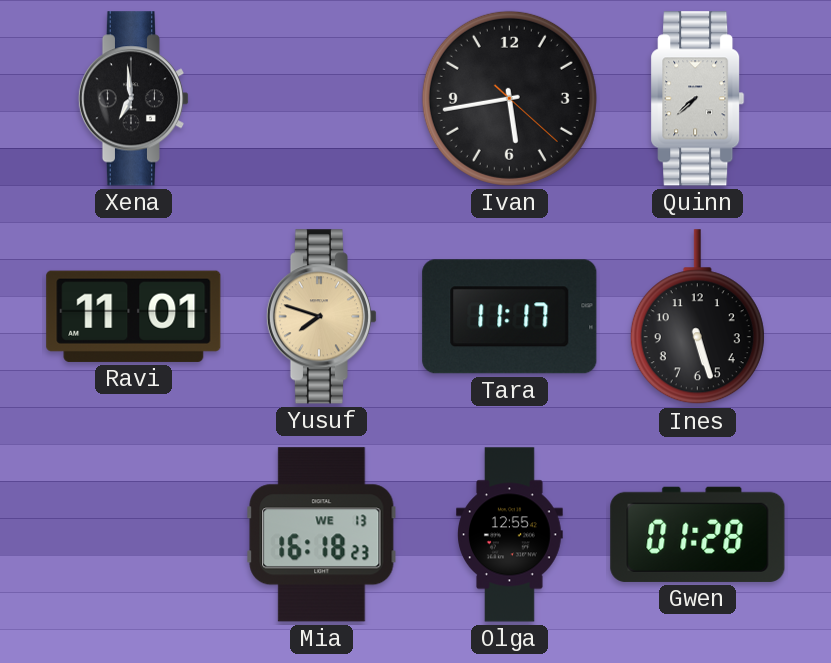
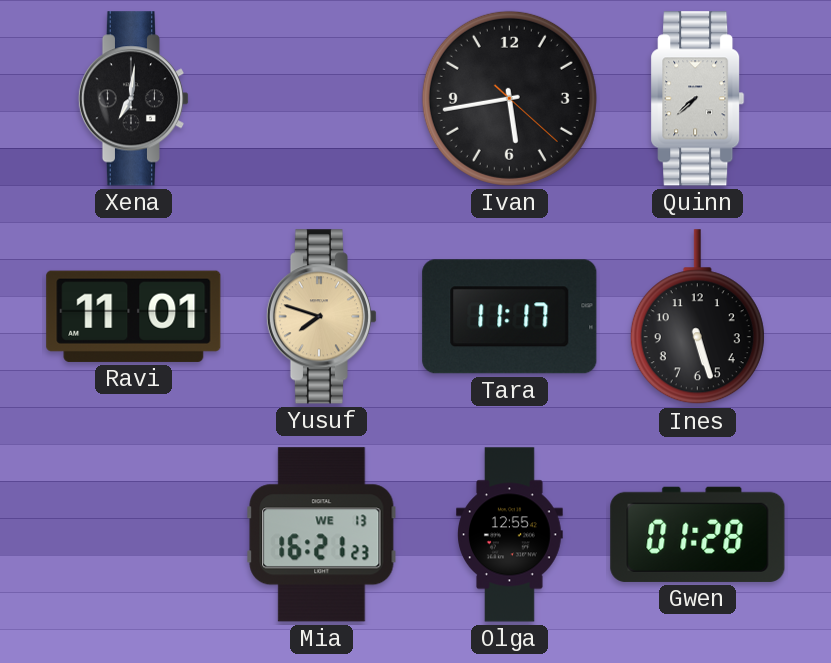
Xena: 6:59 -> 7:01 (133, 99)
Mia: 16:18 -> 16:21 (322, 535)
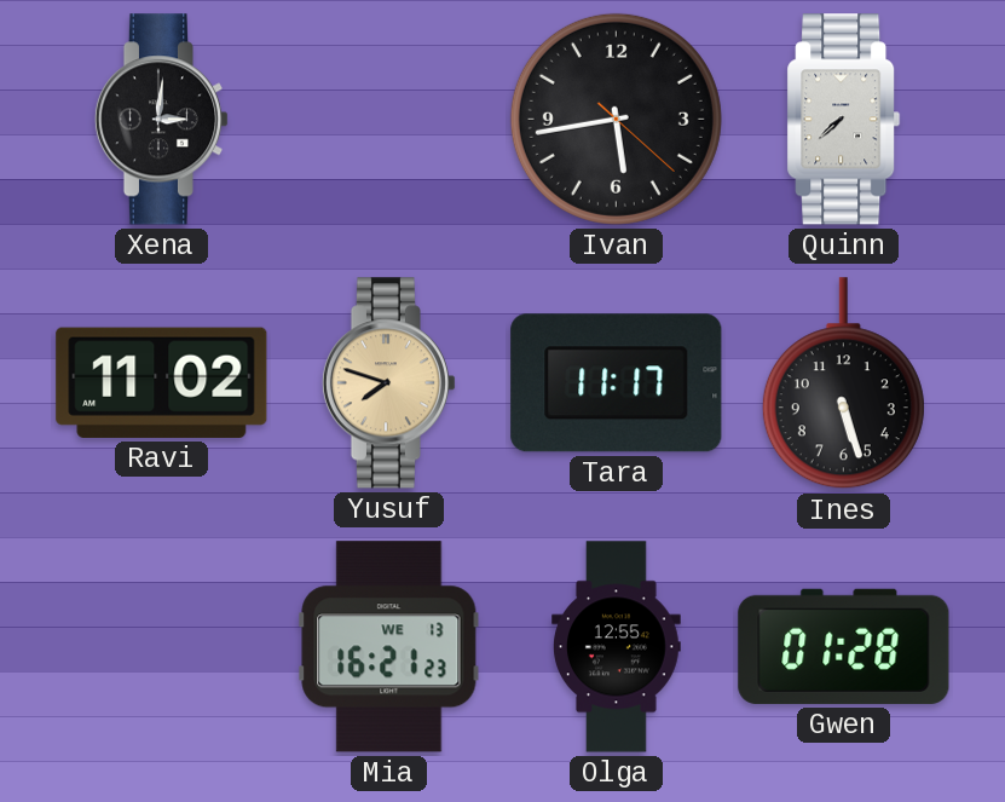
Xena: 7:01 -> 3:01 (161, 120)
Ravi: 11:01 -> 11:02 (162, 382)
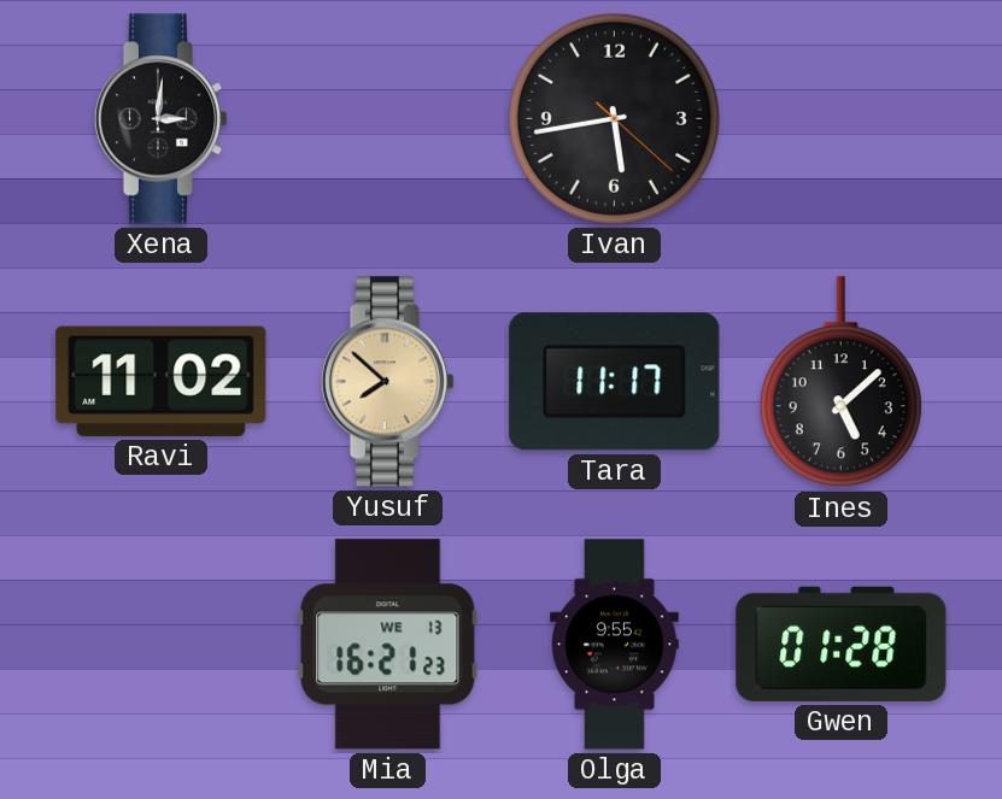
Quinn: 7:38 -> none (844, 120)
Yusuf: 7:48 -> 7:52 (387, 382)
Ines: 5:27 -> 5:08 (840, 382)
Olga: 12:55 -> 9:55 (615, 645)
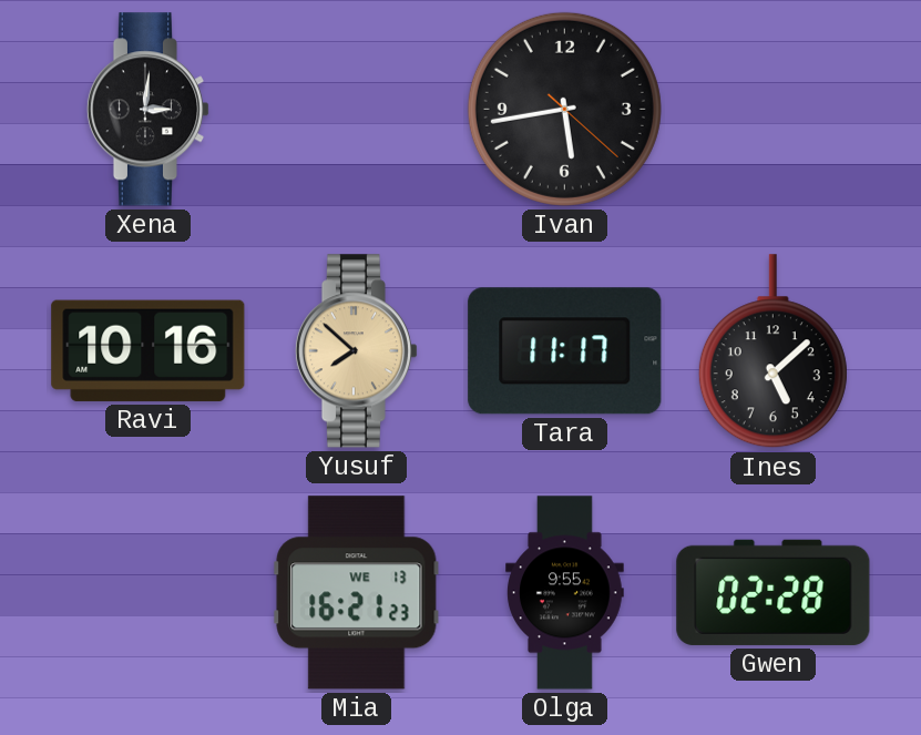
Ravi: 11:02 -> 10:16 (149, 350)
Gwen: 01:28 -> 02:28 (774, 592)
